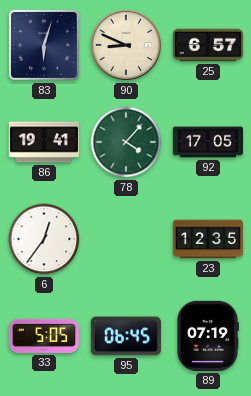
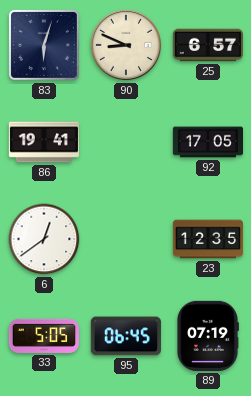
78: 4:07 -> none (126, 142)
6: 12:36 -> 12:39 (44, 239)
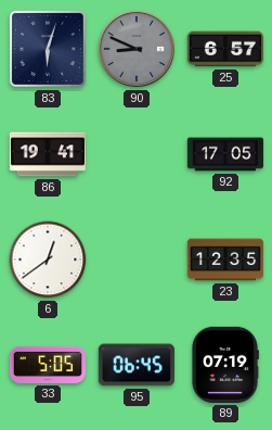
90 dial: cream -> grey (137, 49)
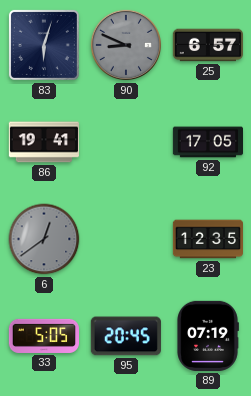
6 dial: white -> grey (44, 239)
95: 06:45 -> 20:45 (126, 336)
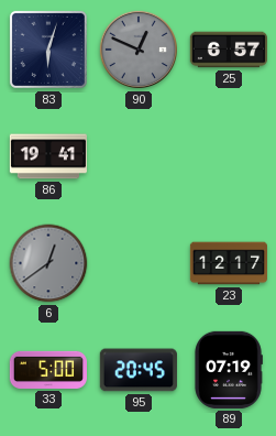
90: 8:49 -> 12:49 (139, 50)
92: 17:05 -> none (207, 142)
23: 12:35 -> 12:17 (228, 263)
33: 5:05 -> 5:00 (47, 370)
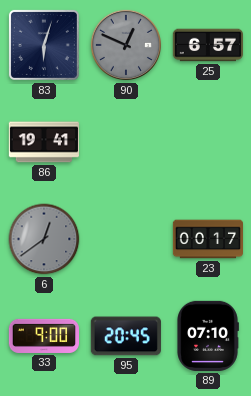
23: 12:17 -> 00:17 (207, 239)
33: 5:00 -> 9:00 (43, 336)
89: 07:19 -> 07:10 (208, 336)
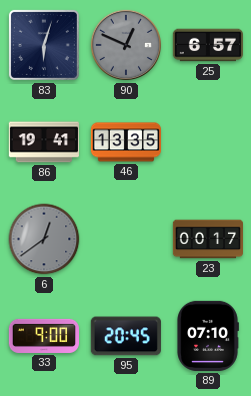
46: none -> 13:35 (125, 142)
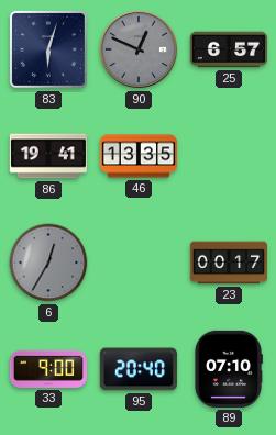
6: 12:39 -> 12:35 (48, 263)
95: 20:45 -> 20:40 (139, 369)
